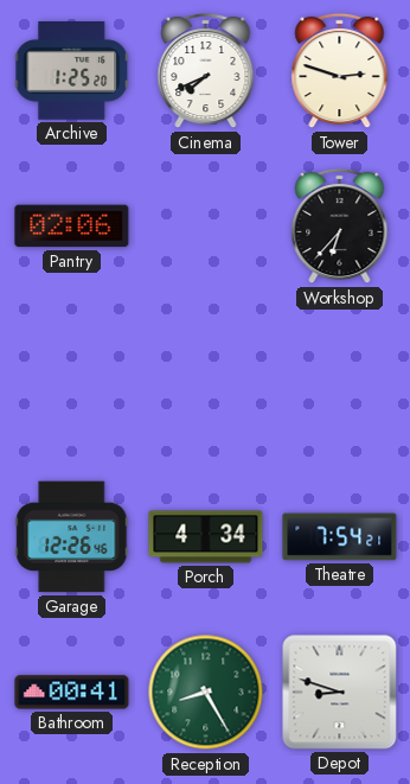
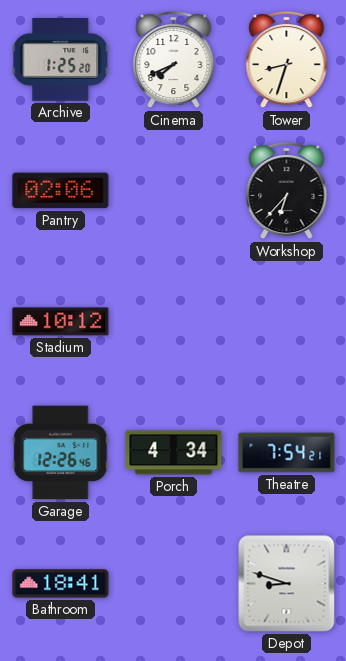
Tower: 2:48 -> 8:33 (287, 60)
Stadium: none -> 10:12 (61, 322)
Bathroom: 00:41 -> 18:41 (61, 584)
Reception: 8:25 -> none (206, 693)
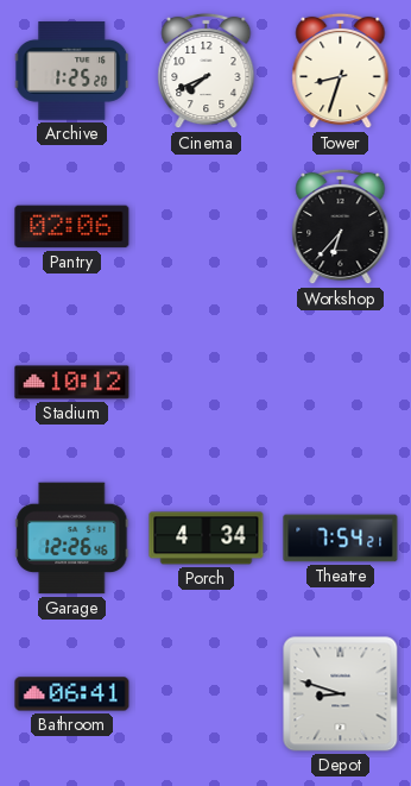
Bathroom: 18:41 -> 06:41 (72, 694)
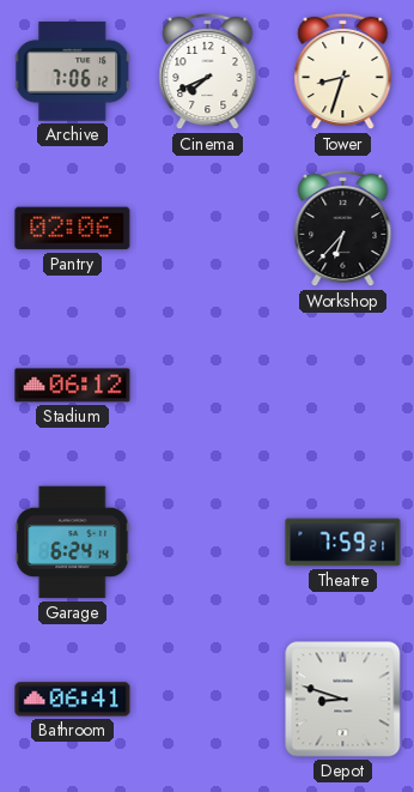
Archive: 1:25 -> 7:06 (73, 72)
Stadium: 10:12 -> 06:12 (73, 386)
Garage: 12:26 -> 6:24 (73, 543)
Porch: 4:34 -> none (207, 539)
Theatre: 7:54 -> 7:59 (343, 543)
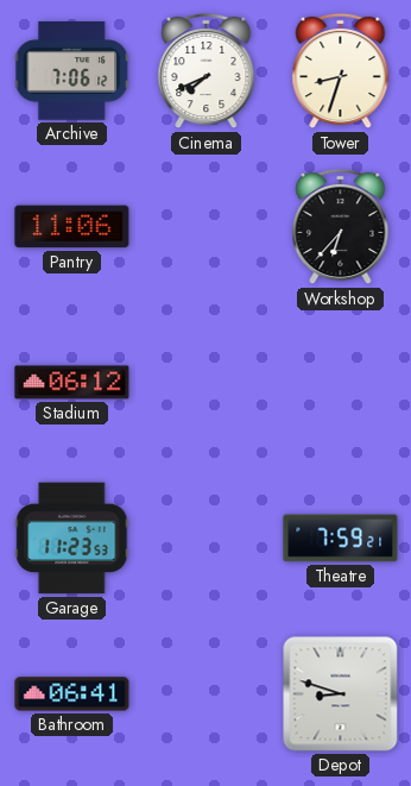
Pantry: 02:06 -> 11:06 (72, 227)
Garage: 6:24 -> 11:23 (72, 539)
